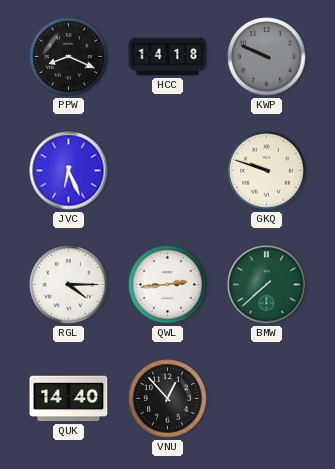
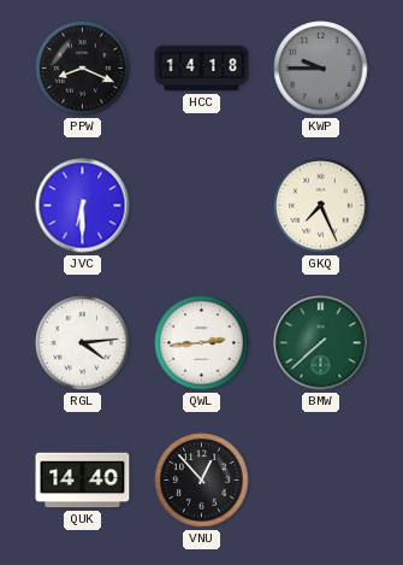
KWP: 9:49 -> 9:45 (321, 69)
JVC: 6:26 -> 6:30 (83, 206)
GKQ: 9:48 -> 7:26 (321, 206)
RGL: 4:15 -> 4:14 (83, 343)
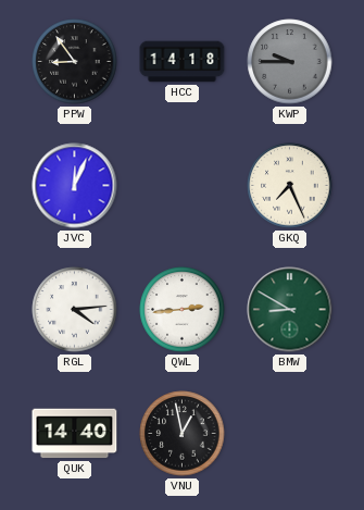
PPW: 8:19 -> 8:54 (75, 62)
JVC: 6:30 -> 12:04 (75, 186)
BMW: 7:38 -> 8:50 (290, 310)
VNU: 12:53 -> 12:58 (183, 434)
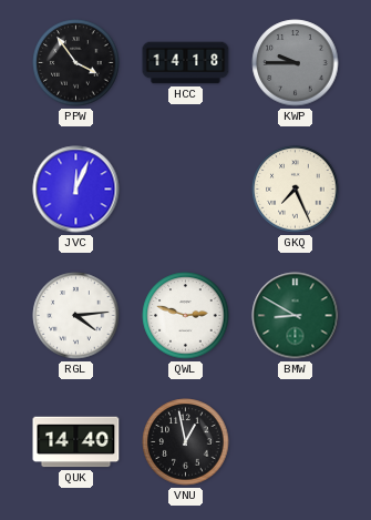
PPW: 8:54 -> 3:54 (76, 63)
QWL: 2:44 -> 2:48 (186, 316)
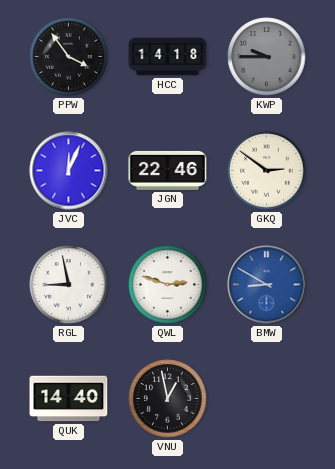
JGN: none -> 22:46 (168, 170)
GKQ: 7:26 -> 2:51 (267, 171)
RGL: 4:14 -> 8:58 (69, 285)
BMW dial: green -> blue (267, 285)
